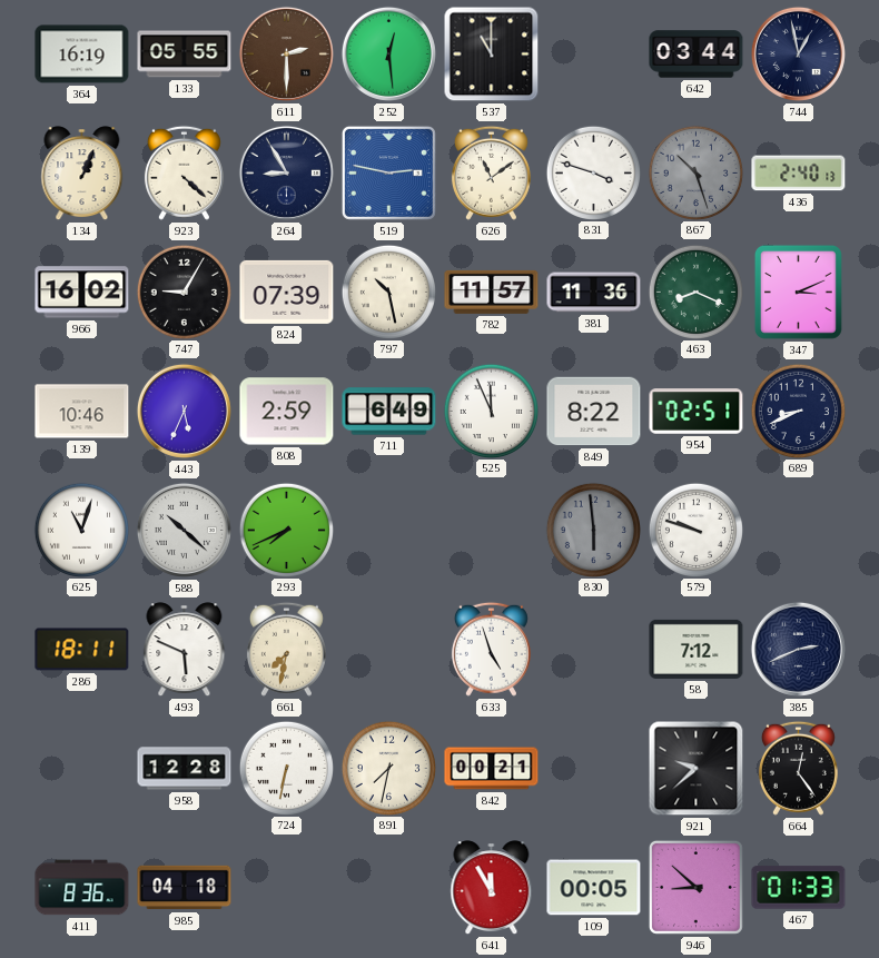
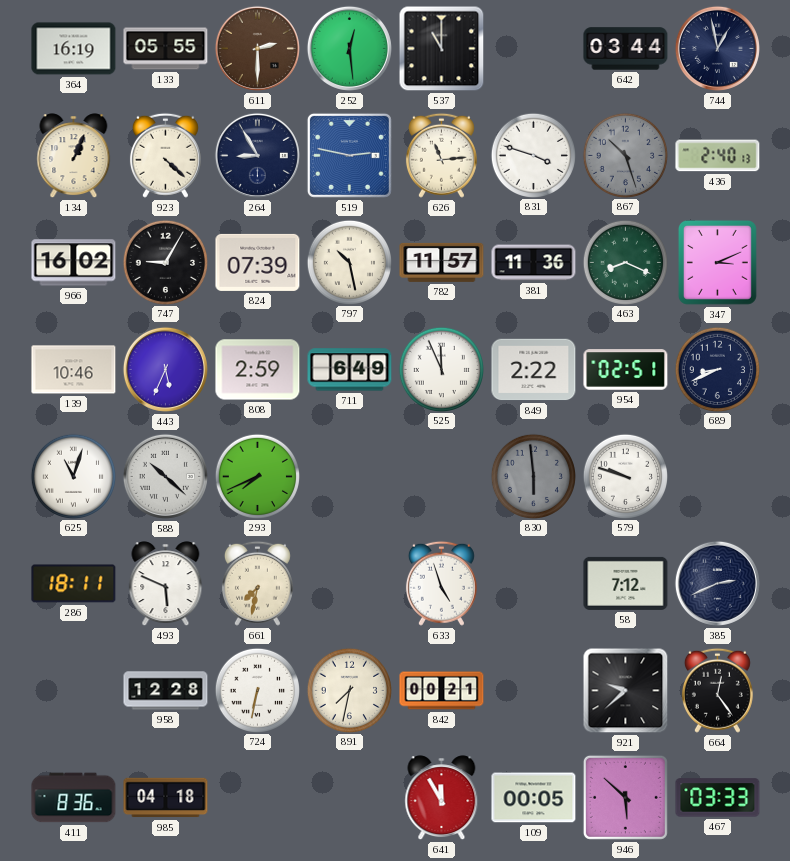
626: 11:09 -> 11:14 (441, 155)
849: 8:22 -> 2:22 (534, 370)
946: 8:52 -> 5:52 (625, 797)
467: 01:33 -> 03:33 (718, 798)
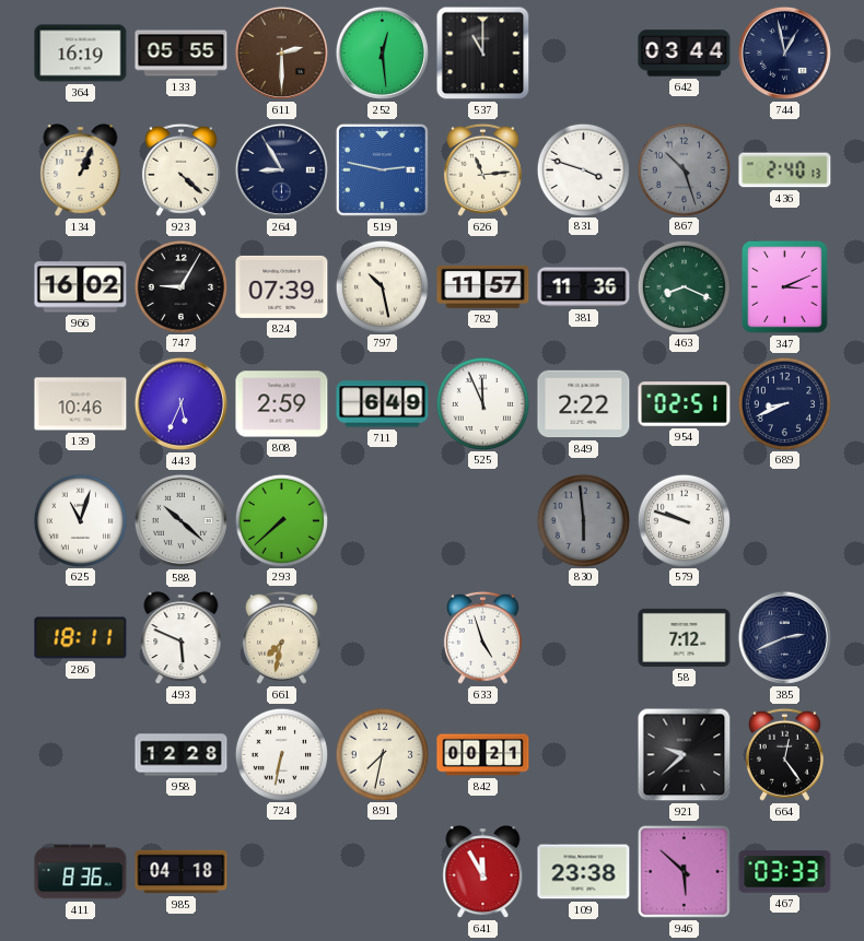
293: 7:41 -> 7:38 (281, 520)
109: 00:05 -> 23:38 (584, 872)
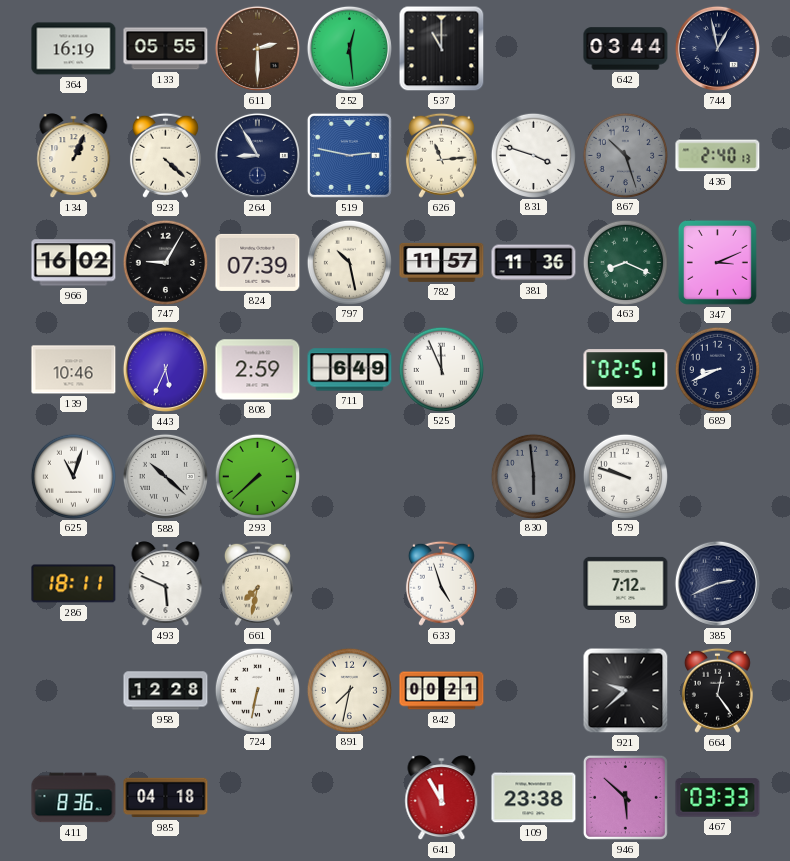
849: 2:22 -> none (584, 404)
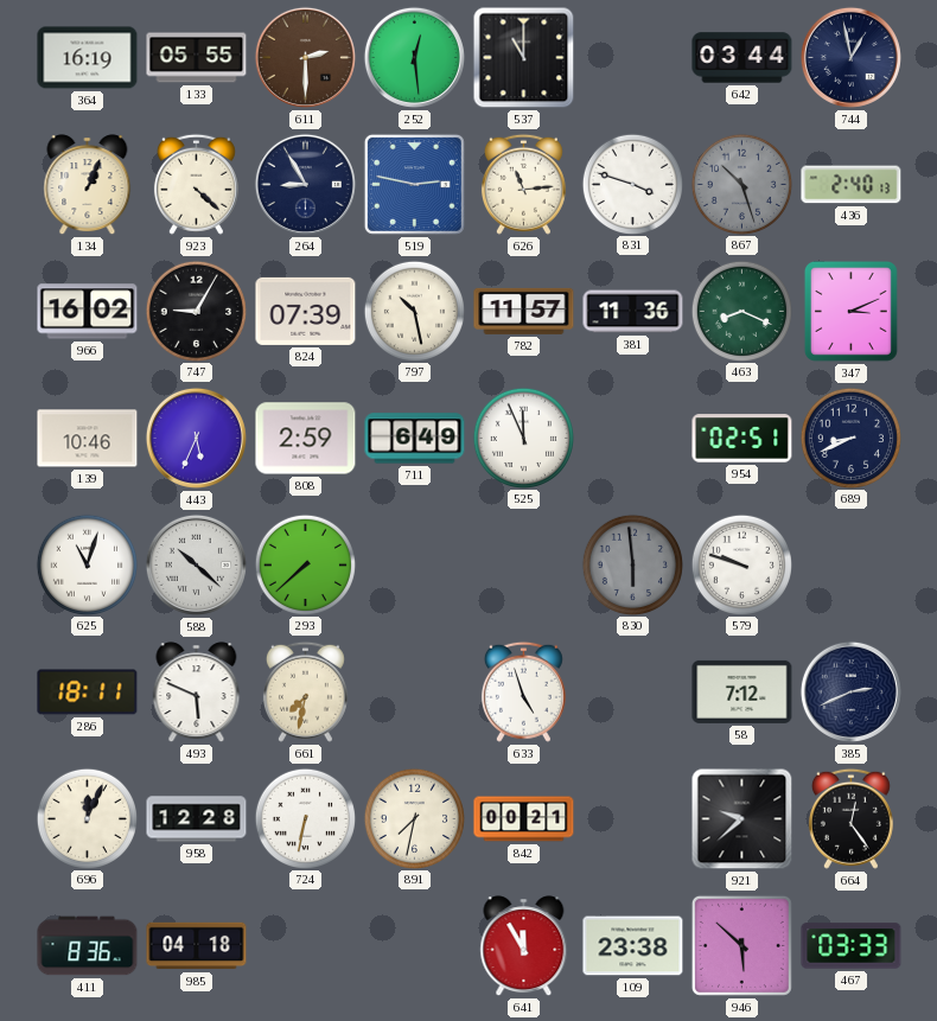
696: none -> 12:04 (87, 818)
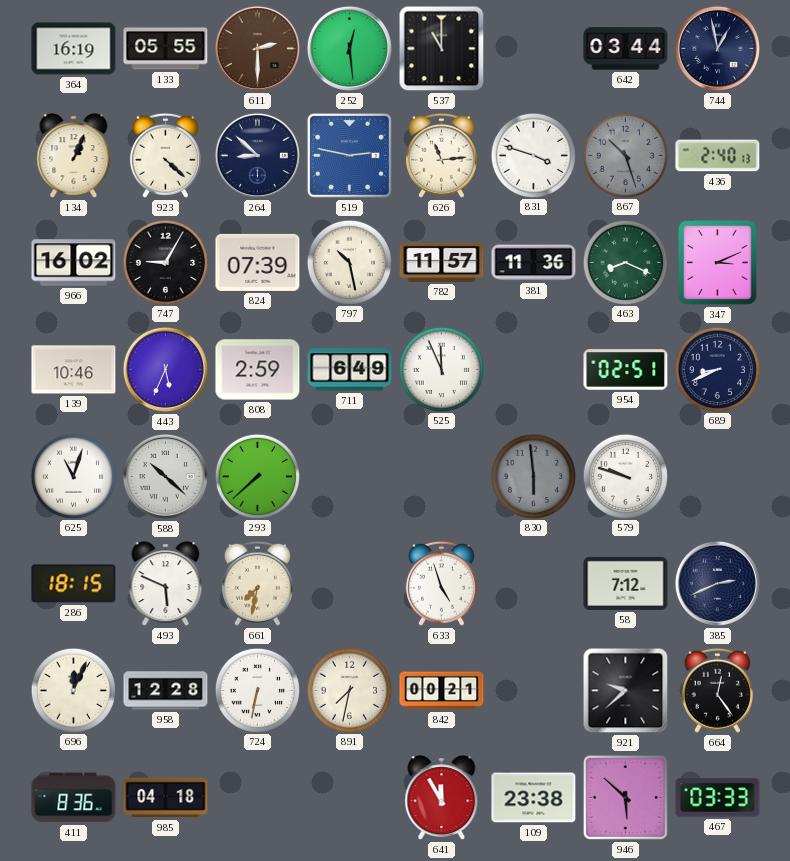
264: 8:55 -> 8:52 (257, 155)
286: 18:11 -> 18:15 (74, 584)
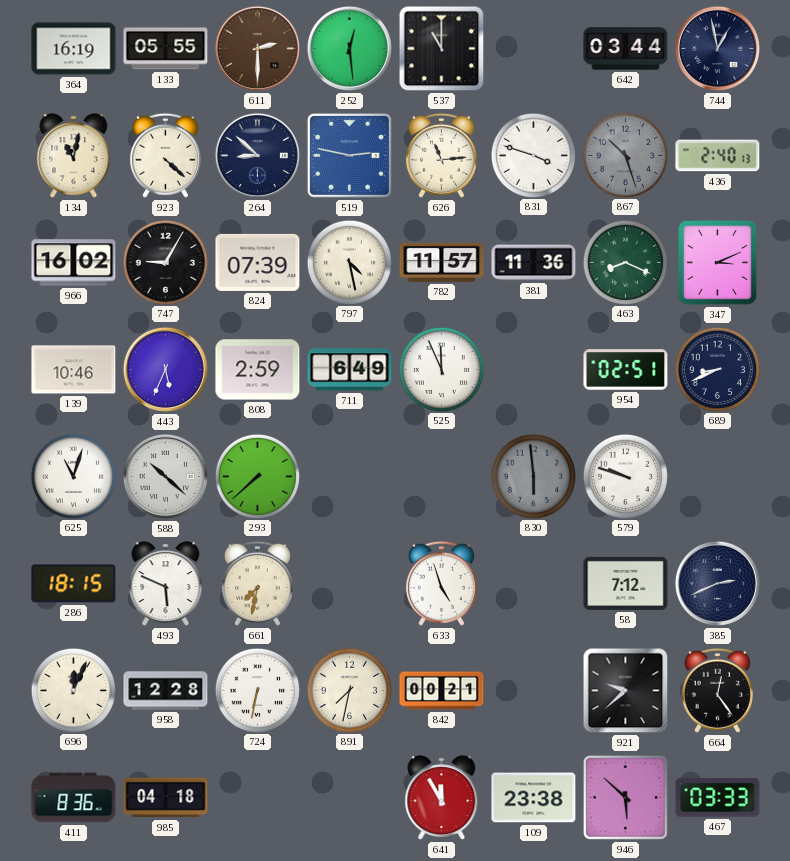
134: 1:04 -> 11:02 (74, 156)
797: 10:28 -> 4:28 (349, 262)
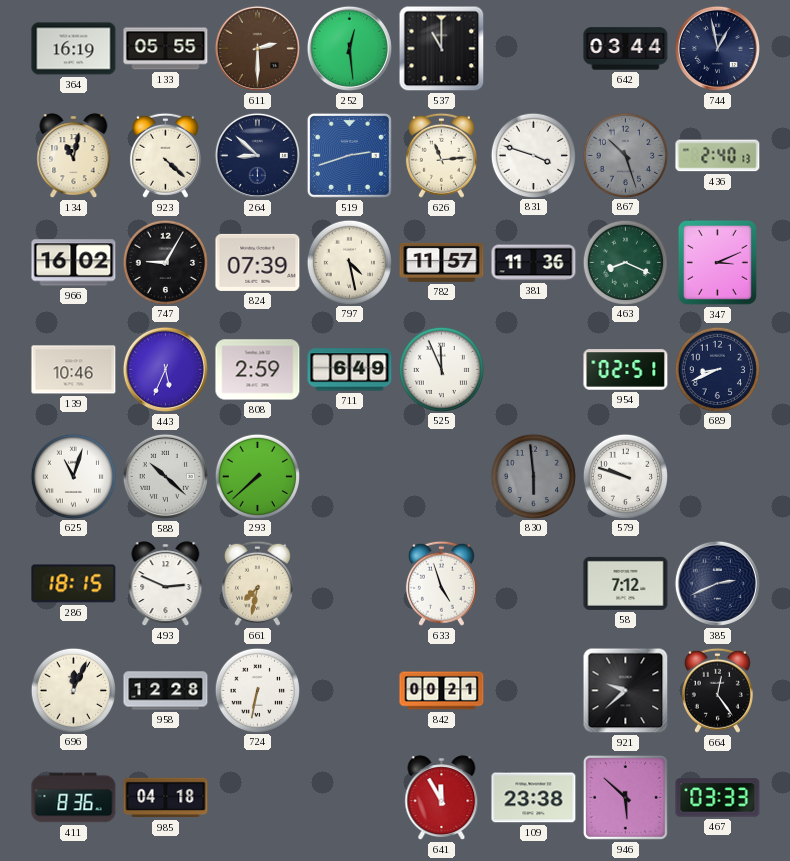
519: 2:47 -> 2:42 (349, 155)
493: 5:49 -> 2:49 (166, 584)
891: 7:32 -> none (349, 690)
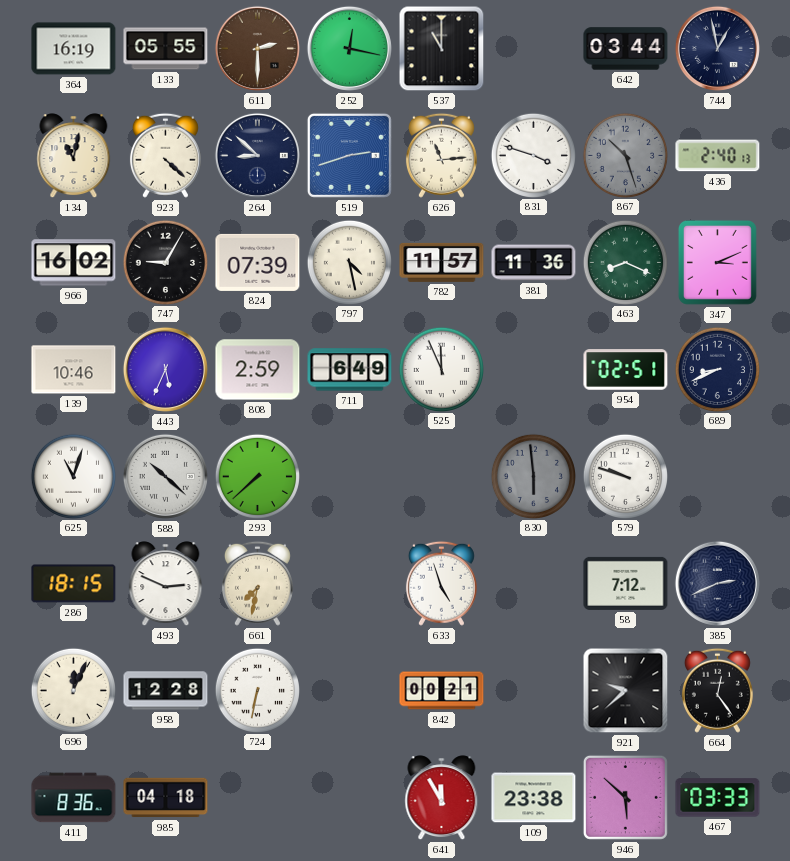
252: 12:29 -> 12:17 (349, 48)
